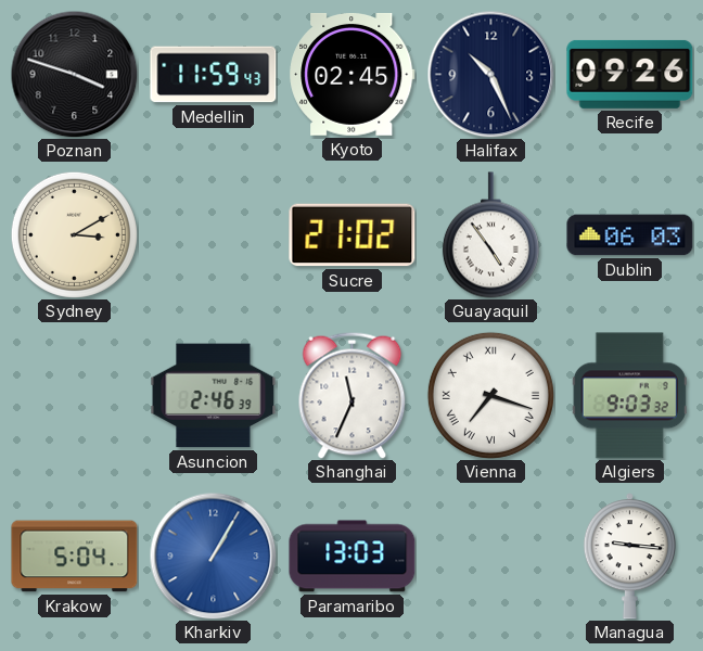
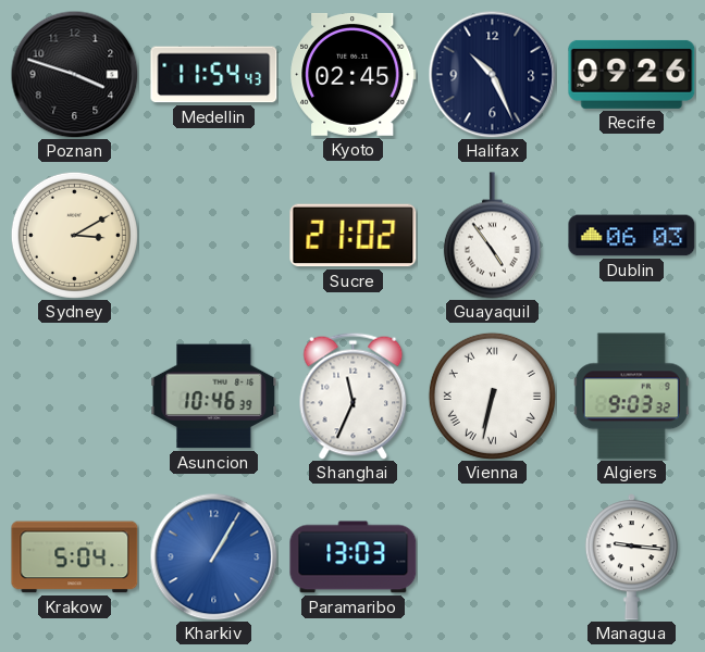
Medellin: 11:59 -> 11:54 (214, 75)
Asuncion: 2:46 -> 10:46 (214, 397)
Vienna: 7:18 -> 6:32 (492, 396)
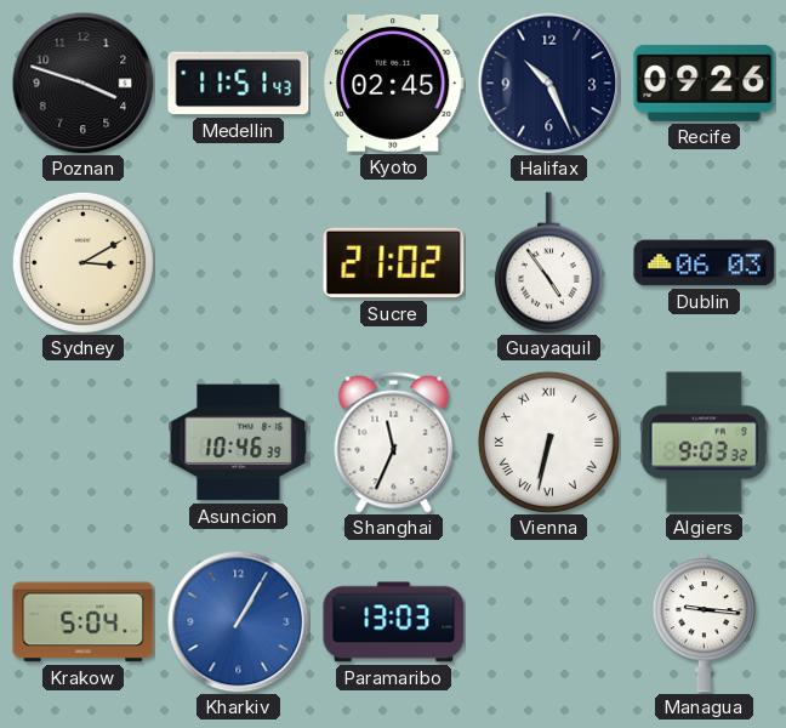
Medellin: 11:54 -> 11:51 (239, 84)
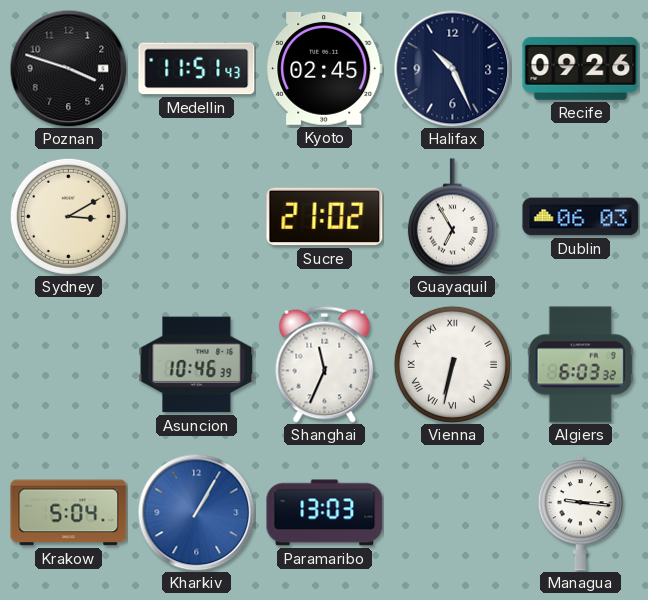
Guayaquil: 4:54 -> 6:55 (452, 217)
Algiers: 9:03 -> 6:03 (580, 365)
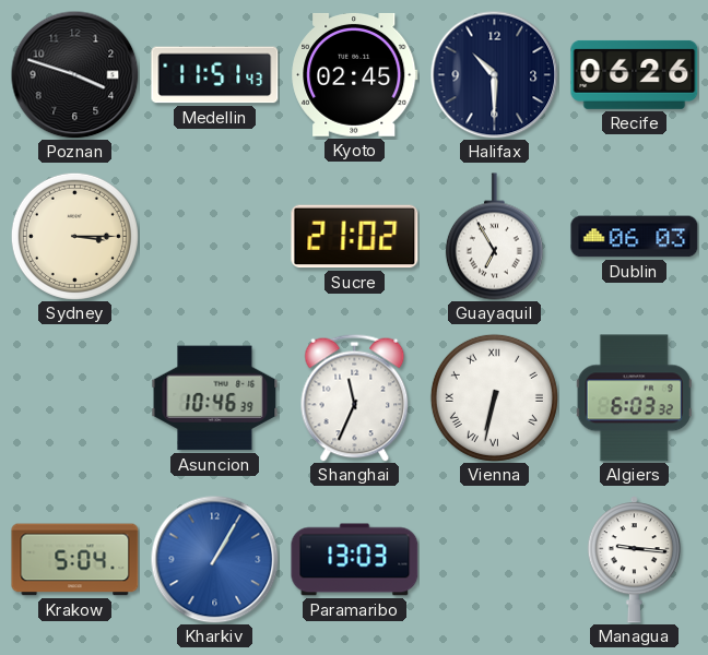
Halifax: 10:26 -> 10:30 (494, 74)
Recife: 09:26 -> 06:26 (635, 74)
Sydney: 3:10 -> 3:15 (74, 236)
